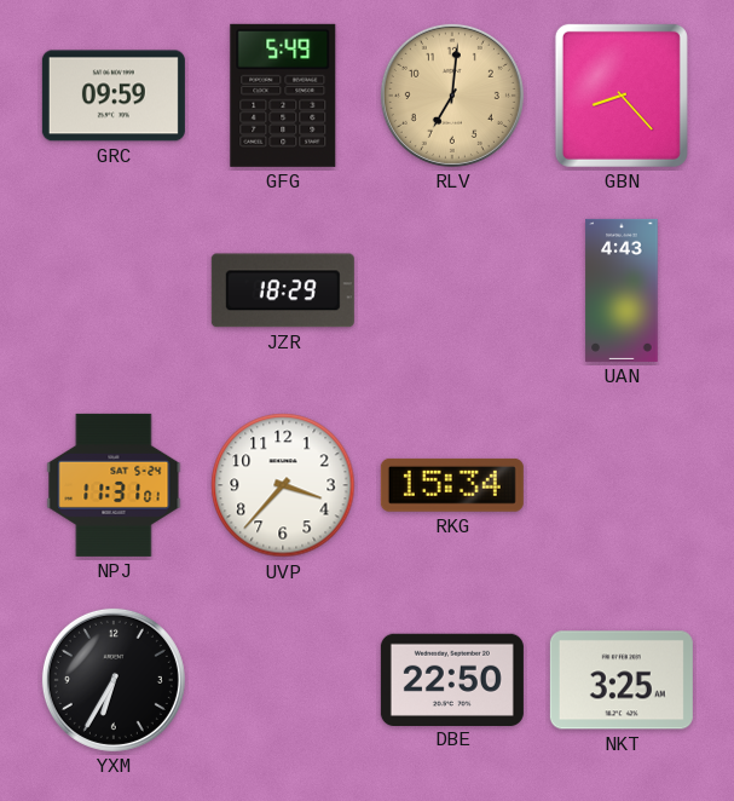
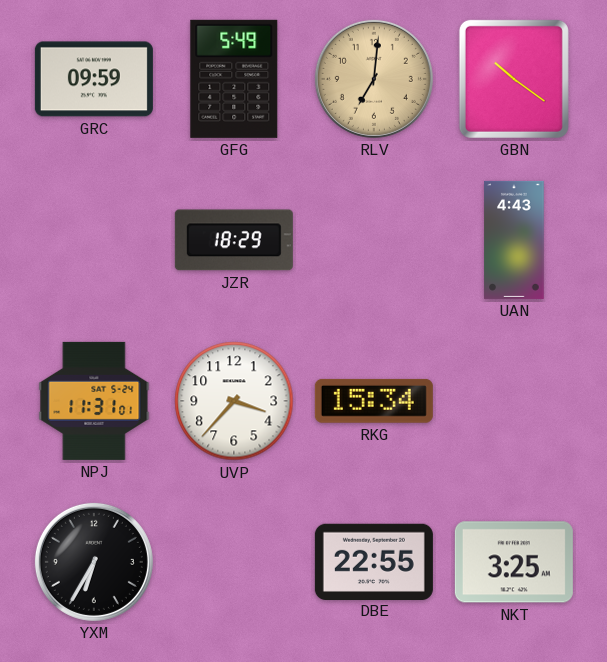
GBN: 8:23 -> 10:21 (514, 79)
DBE: 22:50 -> 22:55 (374, 561)
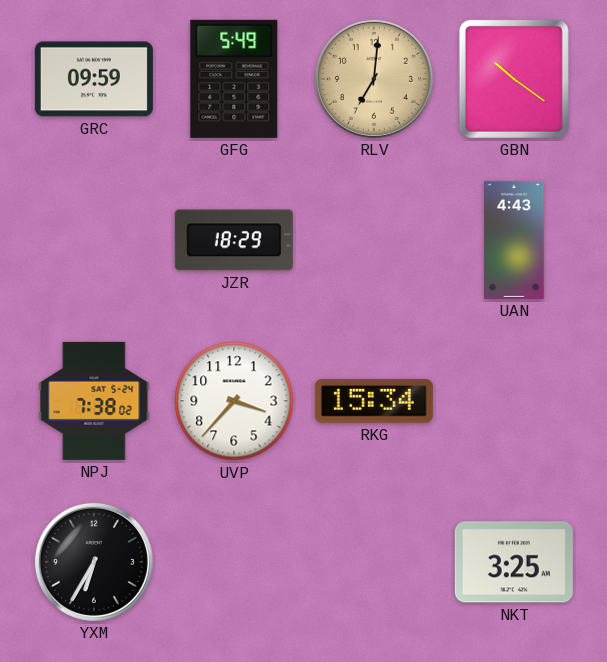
NPJ: 11:31 -> 7:38 (94, 401)
DBE: 22:55 -> none (374, 561)
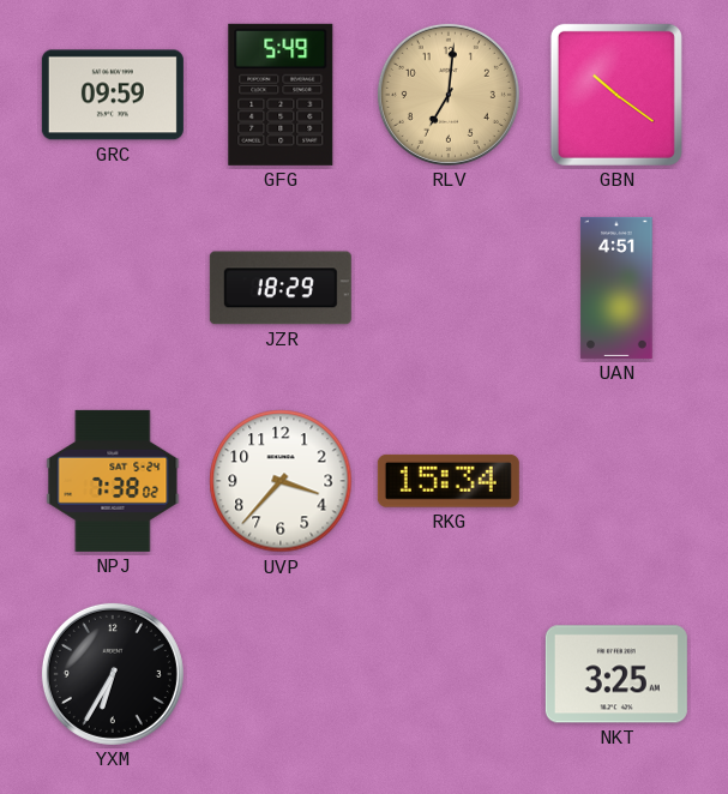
UAN: 4:43 -> 4:51 (616, 288)
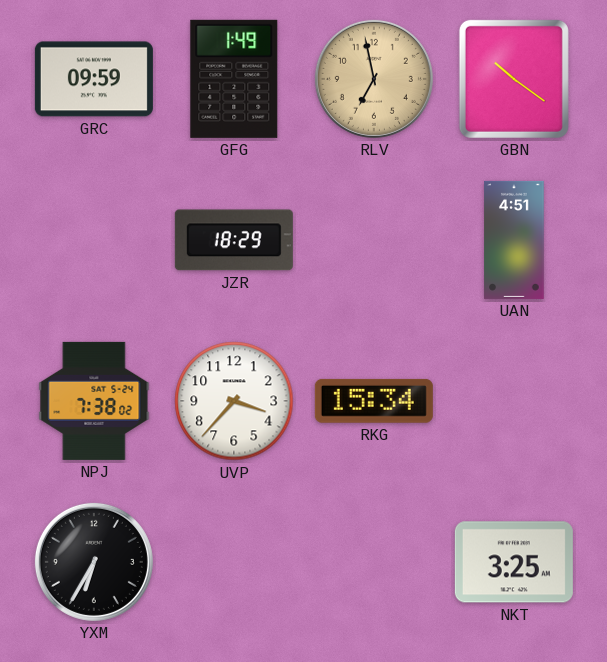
GFG: 5:49 -> 1:49 (234, 79)
RLV: 7:01 -> 6:58 (374, 79)
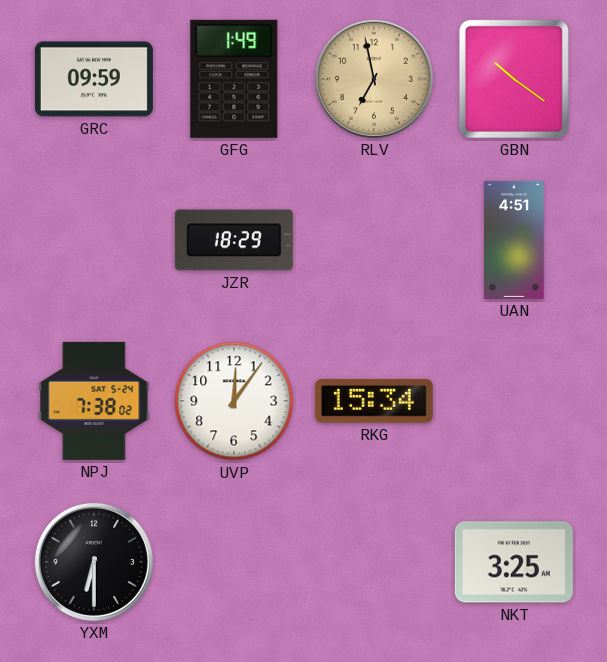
UVP: 3:37 -> 12:06 (234, 401)
YXM: 6:35 -> 6:30 (94, 562)
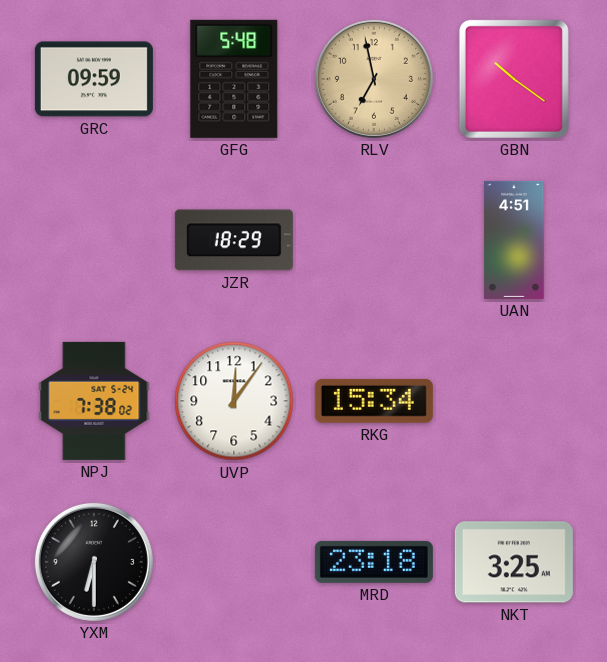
GFG: 1:49 -> 5:48 (234, 79)
MRD: none -> 23:18 (374, 562)
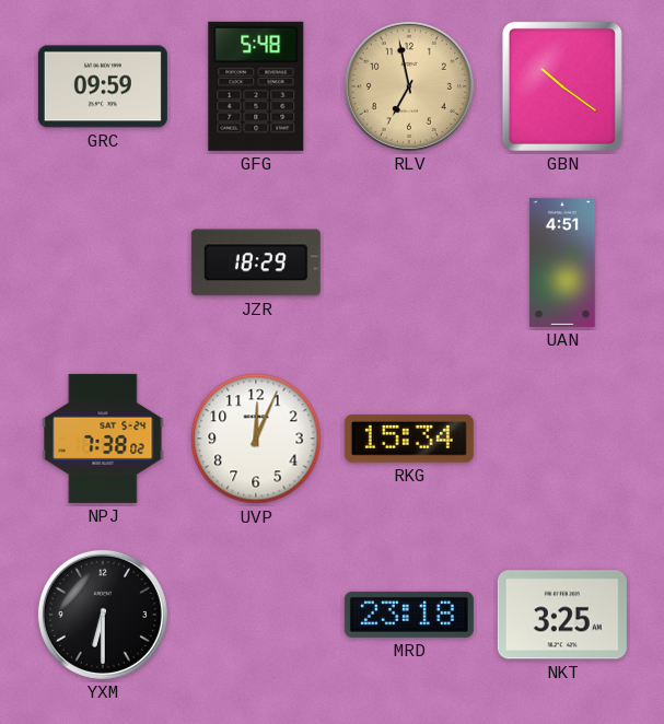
UVP: 12:06 -> 12:04 (256, 439)
